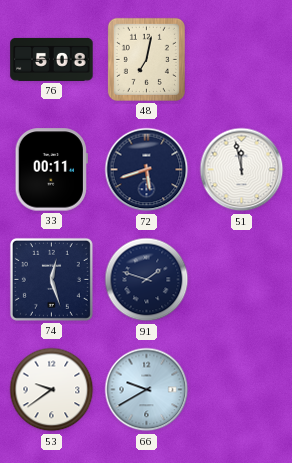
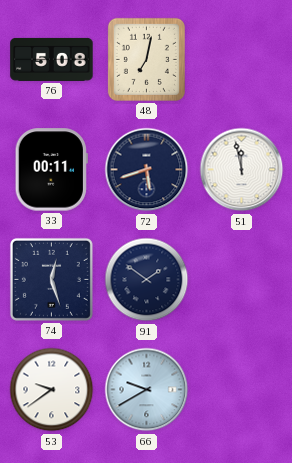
91: 1:48 -> 1:51 (147, 280)
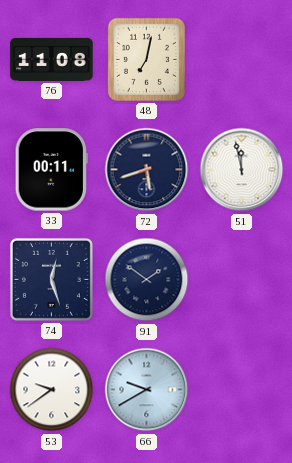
76: 5:08 -> 11:08 (52, 59)
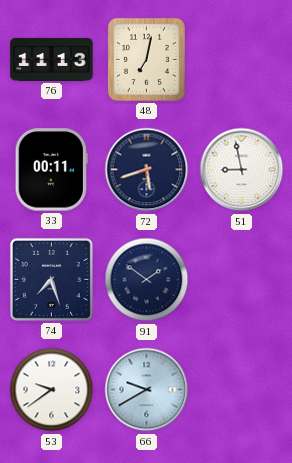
76: 11:08 -> 11:13 (52, 59)
51: 11:58 -> 8:58 (242, 170)
74: 12:27 -> 7:27 (51, 279)
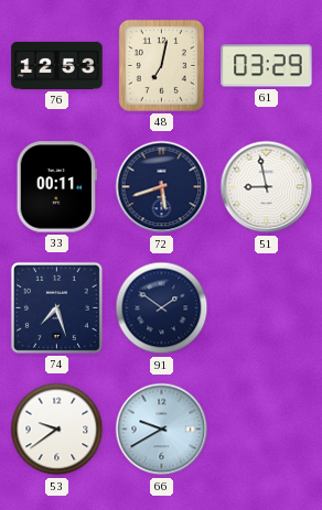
76: 11:13 -> 12:53 (57, 65)
61: none -> 03:29 (267, 66)
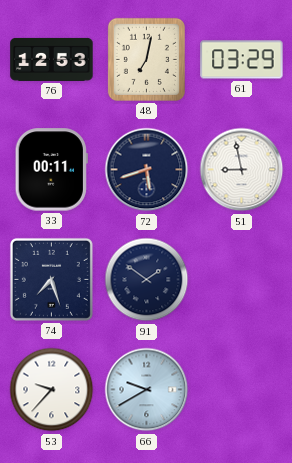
53: 9:39 -> 9:37 (52, 390)
